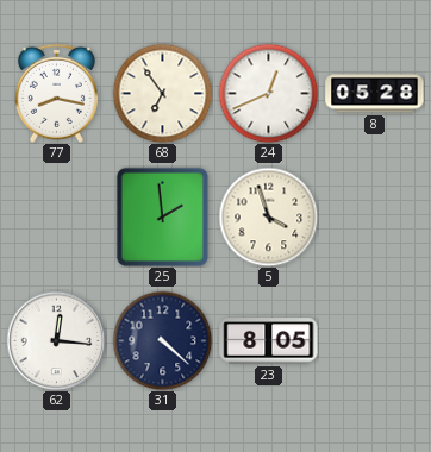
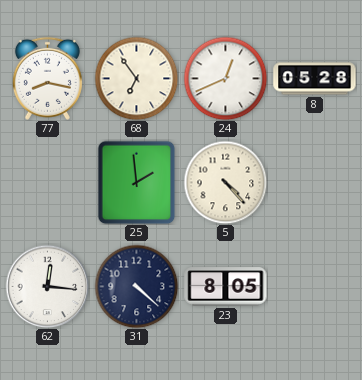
5: 3:57 -> 4:23 (225, 182)
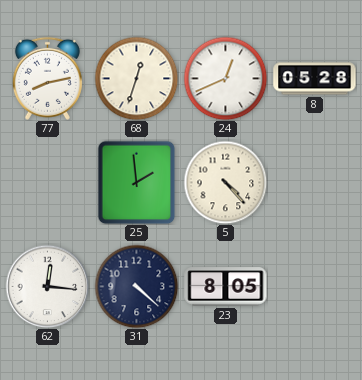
77: 8:17 -> 8:13 (47, 78)
68: 6:54 -> 12:33 (136, 78)
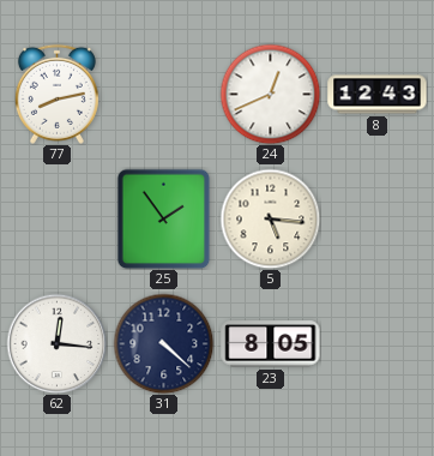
68: 12:33 -> none (136, 78)
8: 05:28 -> 12:43 (378, 95)
25: 1:59 -> 1:54 (164, 218)
5: 4:23 -> 5:16 (270, 218)
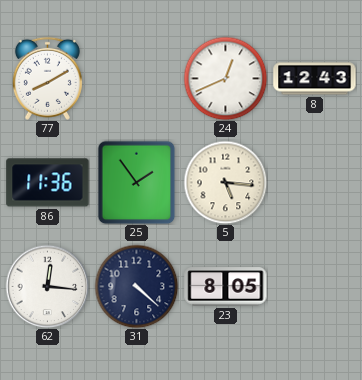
77: 8:13 -> 8:10 (47, 78)
86: none -> 11:36 (48, 183)
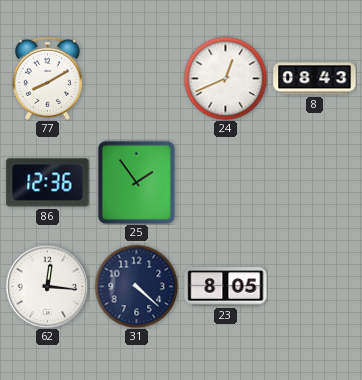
8: 12:43 -> 08:43 (315, 79)
86: 11:36 -> 12:36 (48, 183)
5: 5:16 -> none (225, 182)
